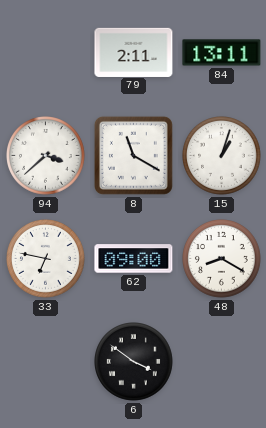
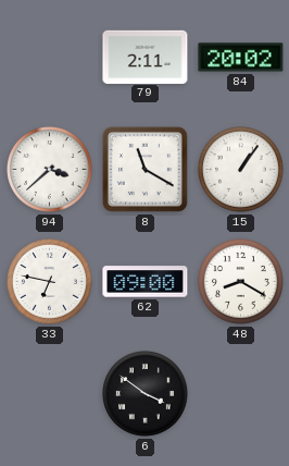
84: 13:11 -> 20:02 (241, 58)
15: 1:03 -> 1:06 (241, 170)
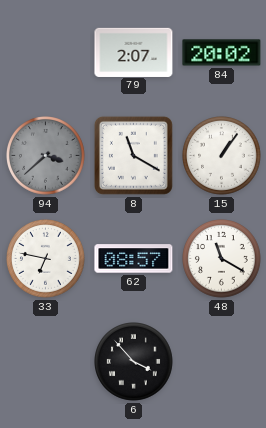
79: 2:11 -> 2:07 (134, 52)
94 dial: white -> grey (46, 156)
62: 09:00 -> 08:57 (134, 259)
48: 8:20 -> 11:20 (222, 259)
6: 3:51 -> 3:53 (134, 362)
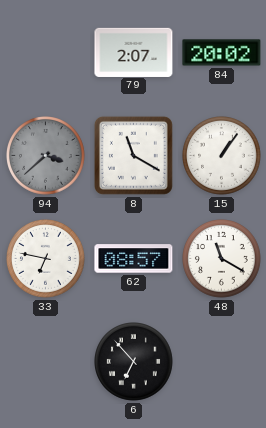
6: 3:53 -> 6:53 (134, 362)
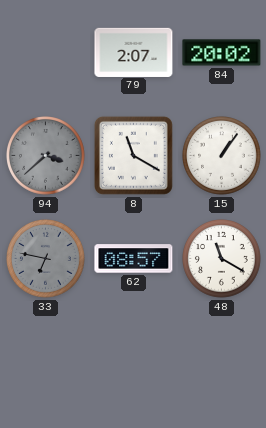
33 dial: white -> grey (46, 259)
6: 6:53 -> none (134, 362)
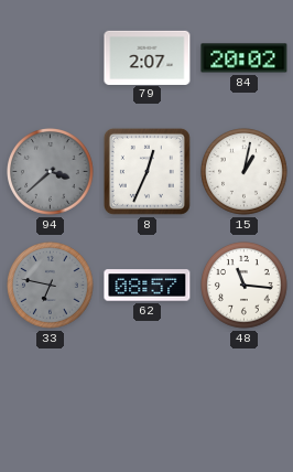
8: 11:20 -> 12:34 (146, 171)
15: 1:06 -> 1:02 (245, 172)
48: 11:20 -> 11:16 (245, 286)
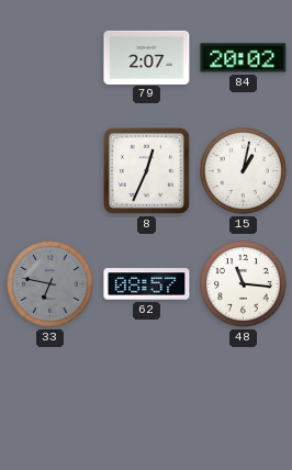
94: 3:38 -> none (51, 172)
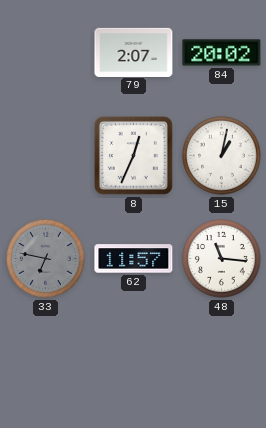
62: 08:57 -> 11:57 (134, 259)
